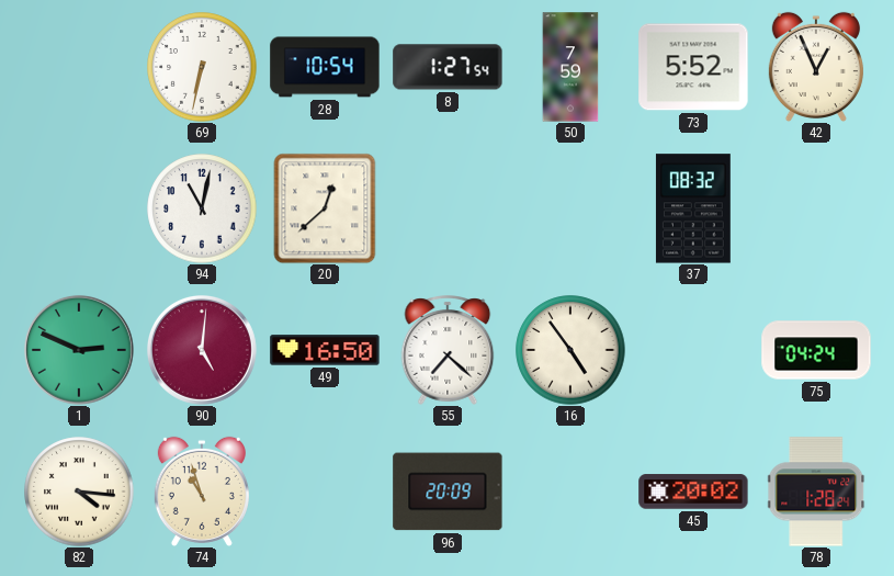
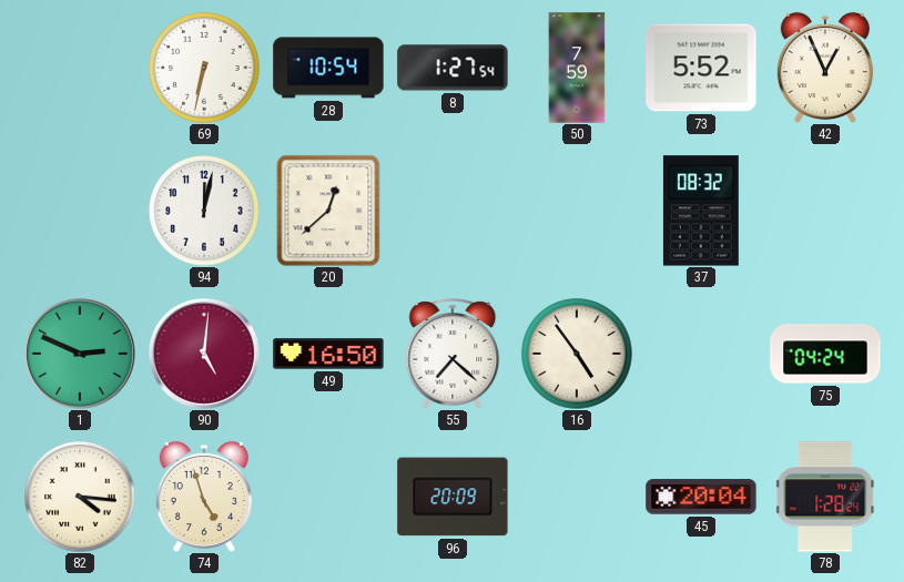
94: 11:02 -> 12:02 (204, 211)
74: 10:57 -> 4:57 (204, 496)
45: 20:02 -> 20:04 (701, 497)
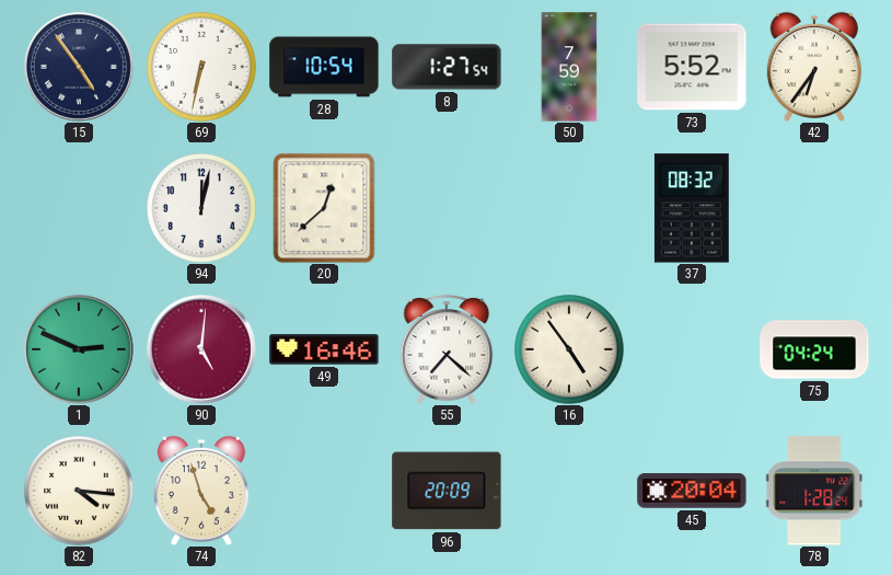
15: none -> 4:54 (79, 67)
42: 12:56 -> 6:36 (814, 66)
49: 16:50 -> 16:46 (324, 349)
